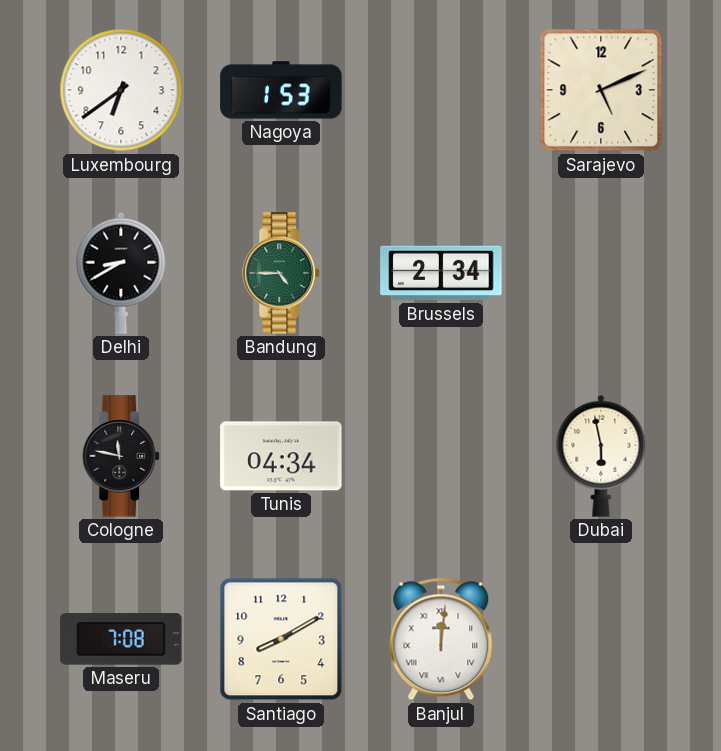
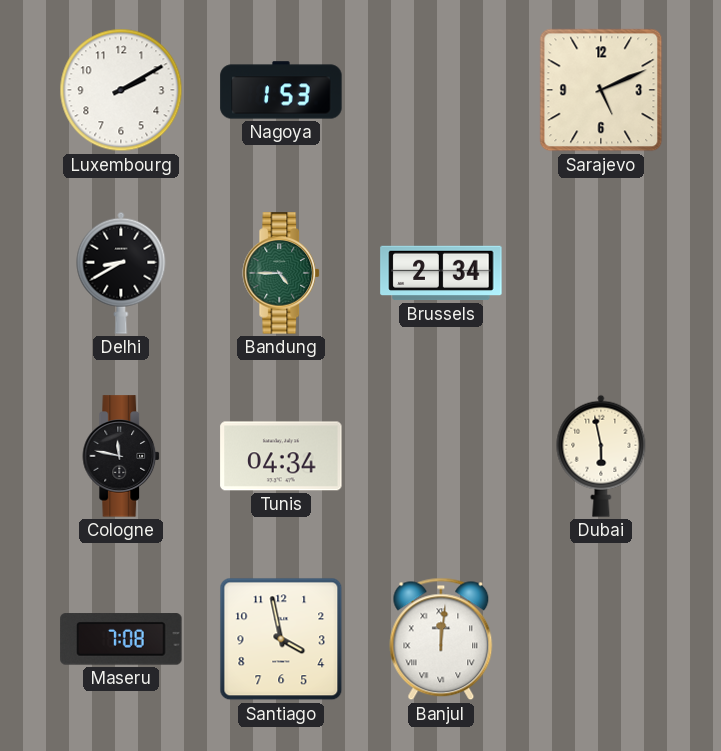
Luxembourg: 6:39 -> 2:10 (121, 90)
Santiago: 8:10 -> 3:58 (281, 639)
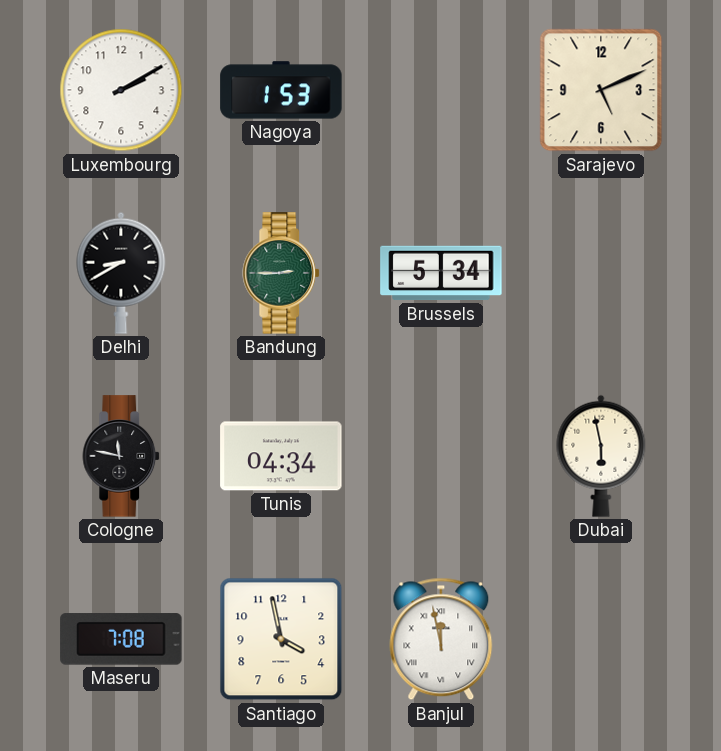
Bandung: 4:45 -> 2:45 (282, 273)
Brussels: 2:34 -> 5:34 (441, 273)
Banjul: 12:01 -> 11:58 (441, 639)
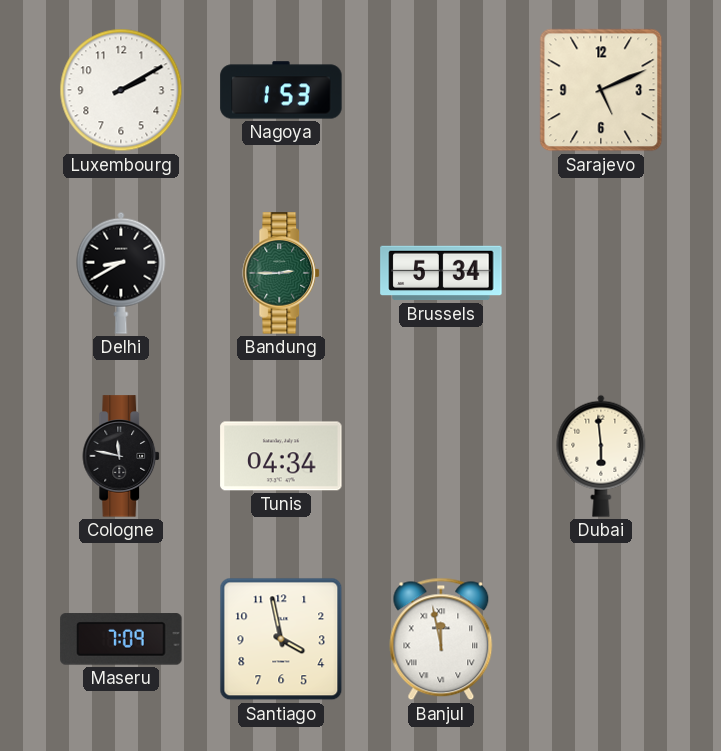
Dubai: 5:58 -> 5:59 (601, 456)
Maseru: 7:08 -> 7:09 (121, 639)
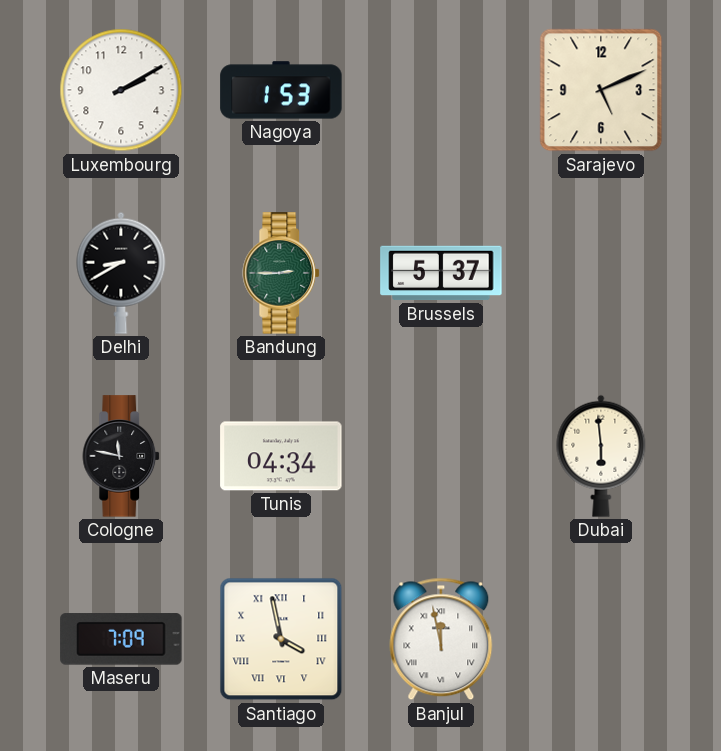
Brussels: 5:34 -> 5:37 (441, 273)
Santiago numerals: Arabic -> Roman (281, 639)
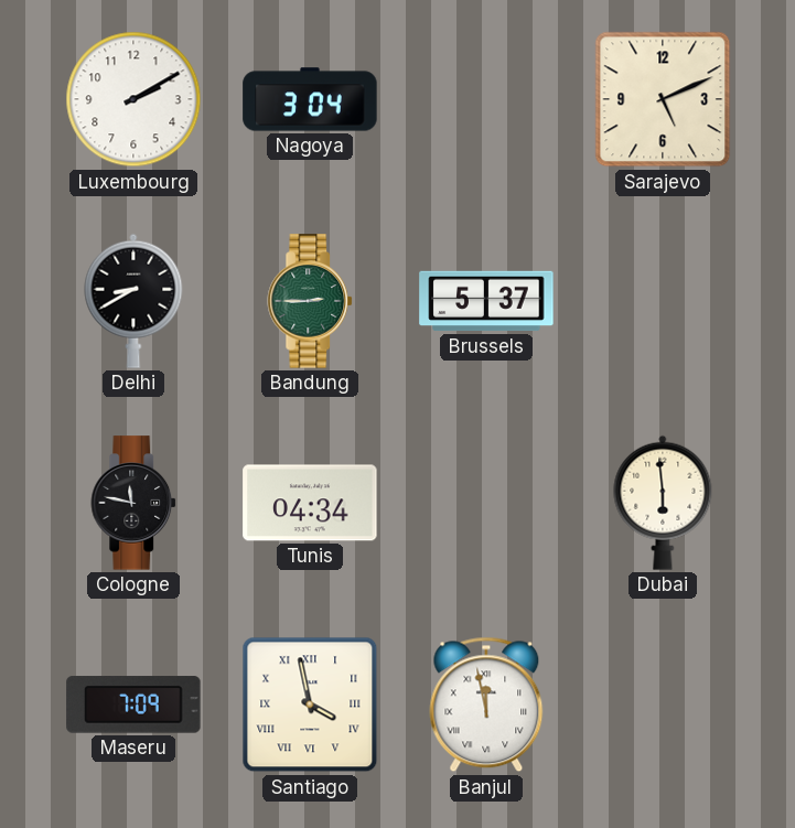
Nagoya: 1:53 -> 3:04 (310, 99)
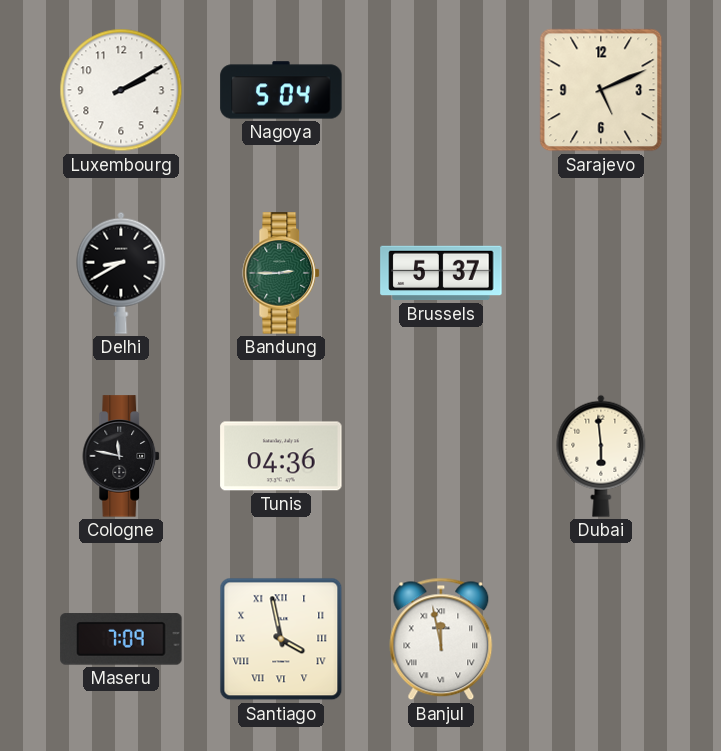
Nagoya: 3:04 -> 5:04 (281, 90)
Tunis: 04:34 -> 04:36 (281, 456)
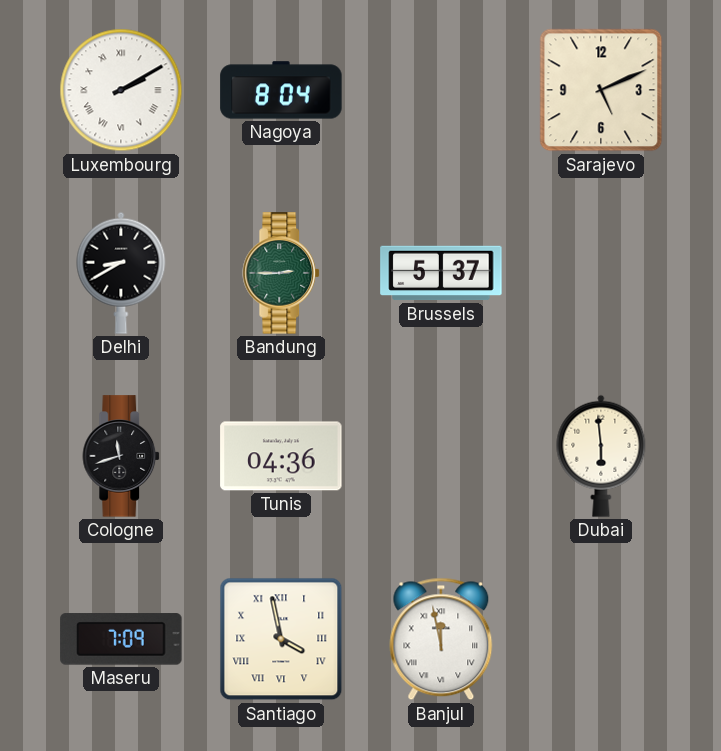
Luxembourg numerals: Arabic -> Roman (121, 90)
Nagoya: 5:04 -> 8:04 (281, 90)
Cologne: 11:47 -> 11:42 (122, 456)
